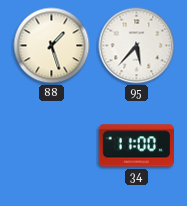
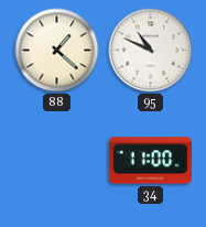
88: 1:27 -> 1:22 (57, 51)
95: 5:37 -> 10:49 (151, 51)
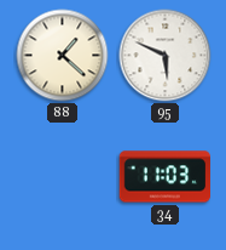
95: 10:49 -> 5:49 (166, 56)
34: 11:00 -> 11:03 (166, 177)
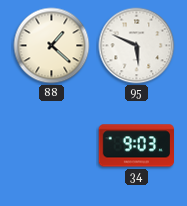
34: 11:03 -> 9:03 (137, 146)
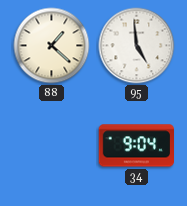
95: 5:49 -> 4:59 (137, 46)
34: 9:03 -> 9:04 (137, 146)
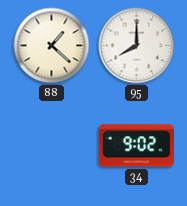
95: 4:59 -> 8:00 (137, 46)
34: 9:04 -> 9:02 (137, 146)
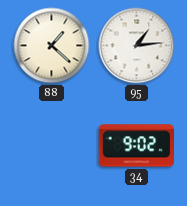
95: 8:00 -> 1:14 (137, 46)
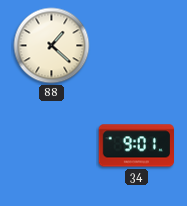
95: 1:14 -> none (137, 46)
34: 9:02 -> 9:01 (137, 146)
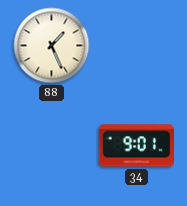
88: 1:22 -> 1:26 (52, 46)
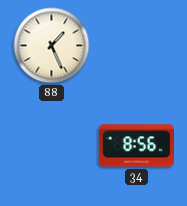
34: 9:01 -> 8:56 (137, 146)
